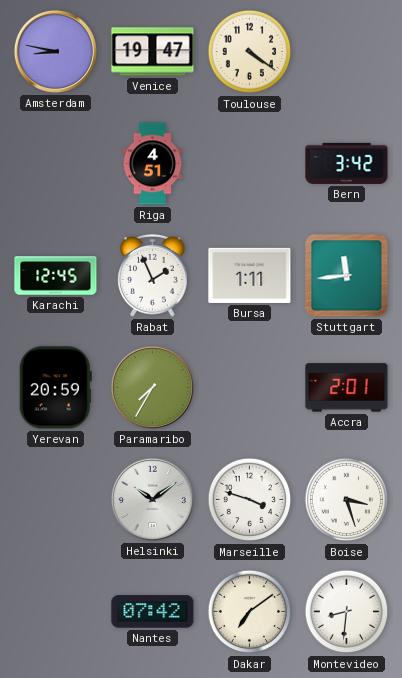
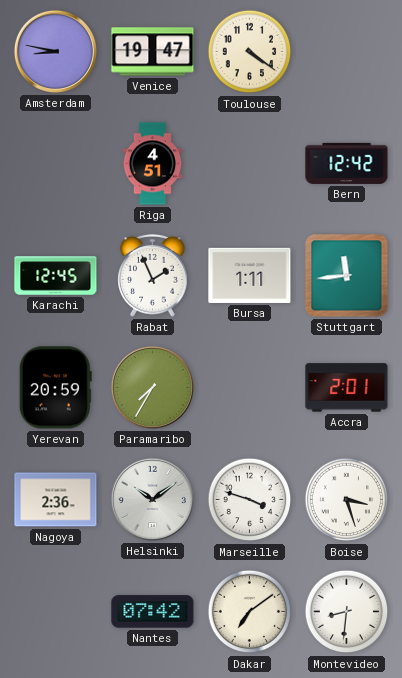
Bern: 3:42 -> 12:42 (347, 163)
Nagoya: none -> 2:36 (56, 500)
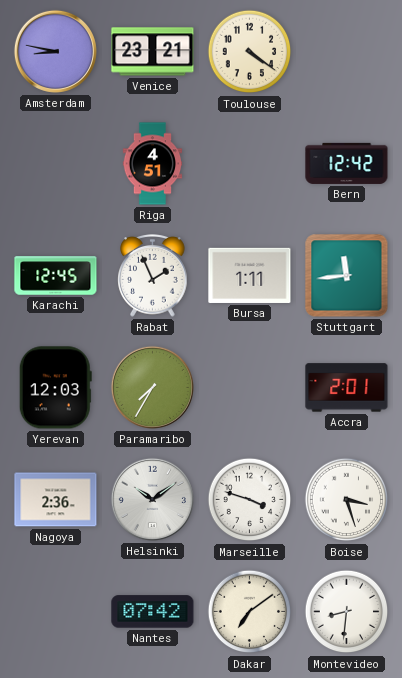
Venice: 19:47 -> 23:21 (153, 52)
Yerevan: 20:59 -> 12:03 (55, 388)
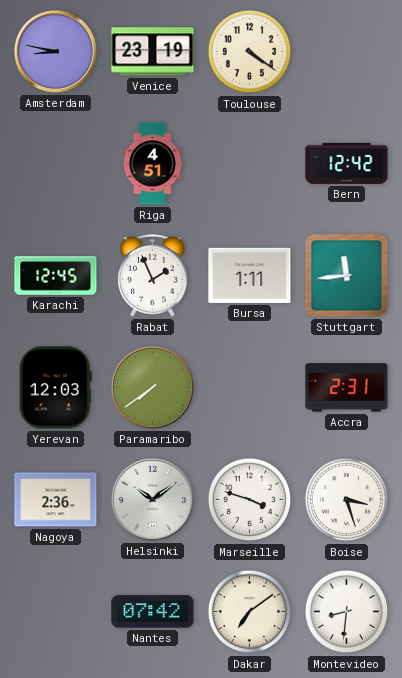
Venice: 23:21 -> 23:19 (153, 52)
Paramaribo: 7:35 -> 7:39 (152, 387)
Accra: 2:01 -> 2:31 (347, 388)
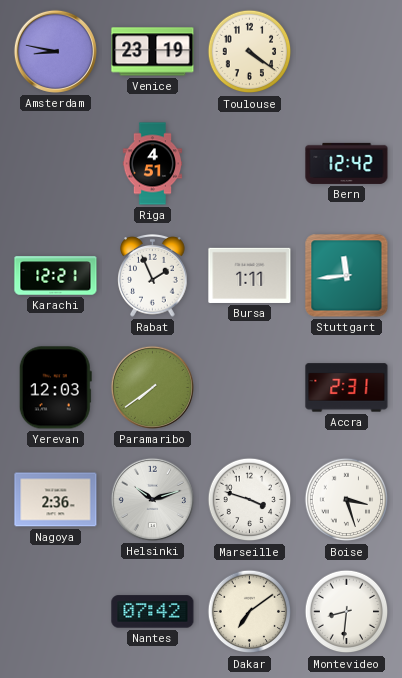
Karachi: 12:45 -> 12:21 (56, 276)
Helsinki: 10:09 -> 10:12 (152, 499)
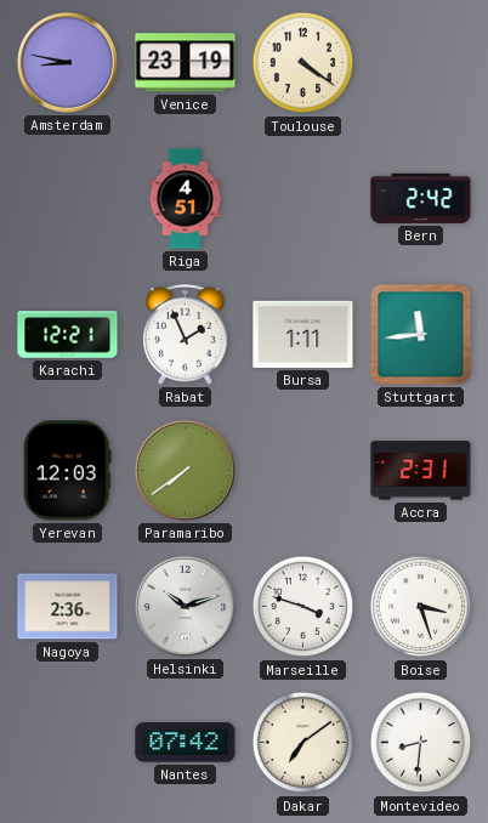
Bern: 12:42 -> 2:42 (421, 198)
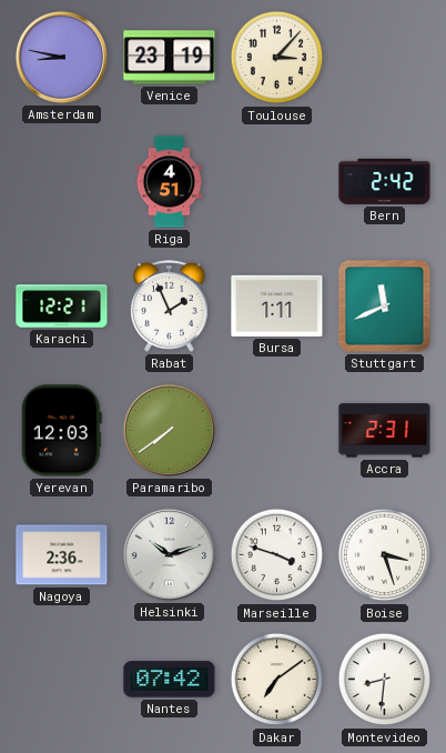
Toulouse: 4:21 -> 3:07 (277, 58)
Stuttgart: 11:44 -> 11:41 (385, 307)
